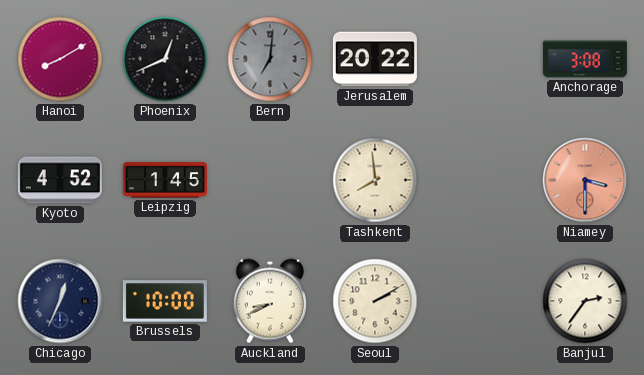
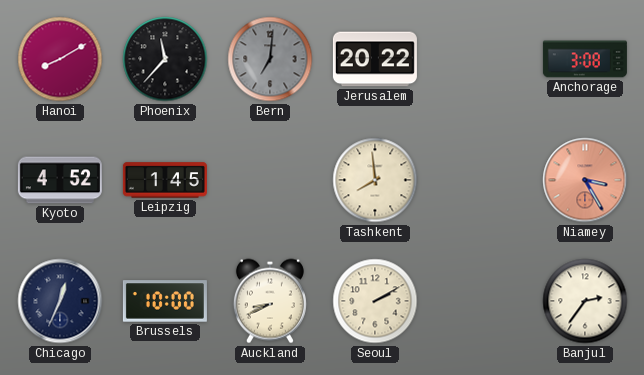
Phoenix: 12:41 -> 11:37 (165, 59)
Niamey: 3:30 -> 3:25 (585, 180)
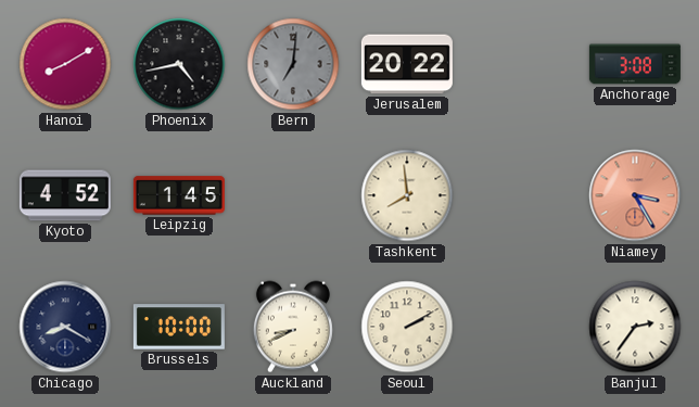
Phoenix: 11:37 -> 4:43 (179, 64)
Chicago: 12:34 -> 8:20 (65, 327)
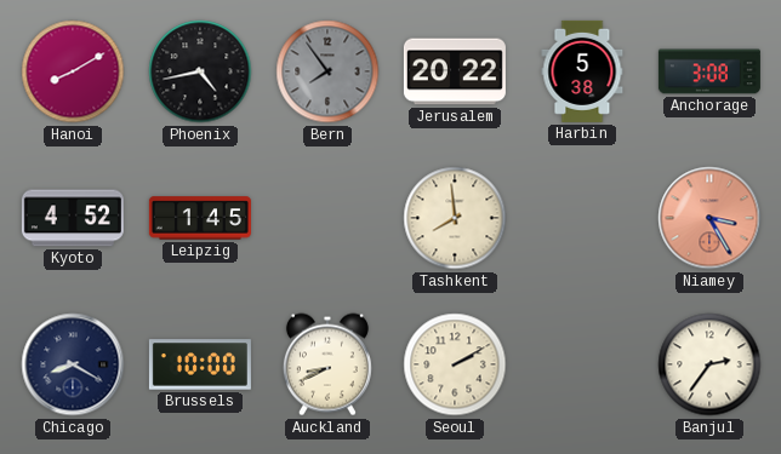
Bern: 7:01 -> 7:54 (327, 71)
Harbin: none -> 5:38 (582, 71)
